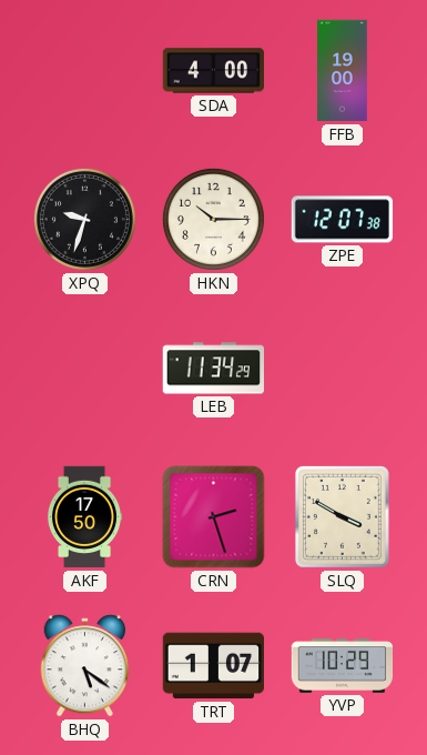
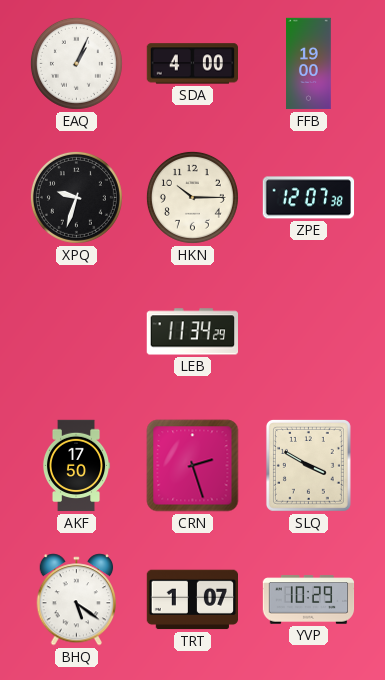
EAQ: none -> 1:04 (76, 63)
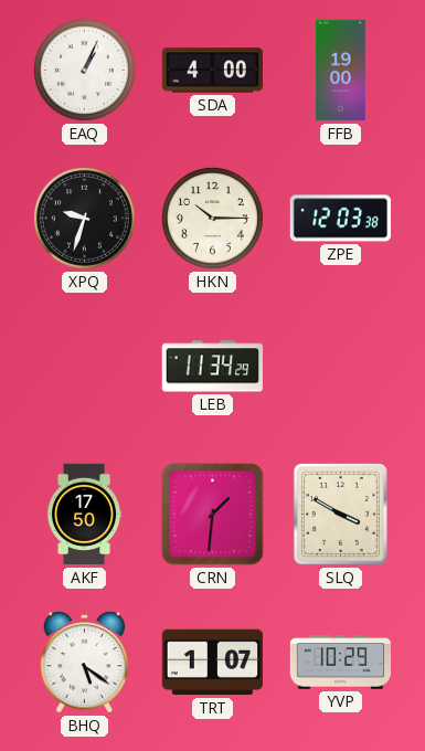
ZPE: 12:07 -> 12:03 (341, 219)
CRN: 2:27 -> 1:31 (213, 515)
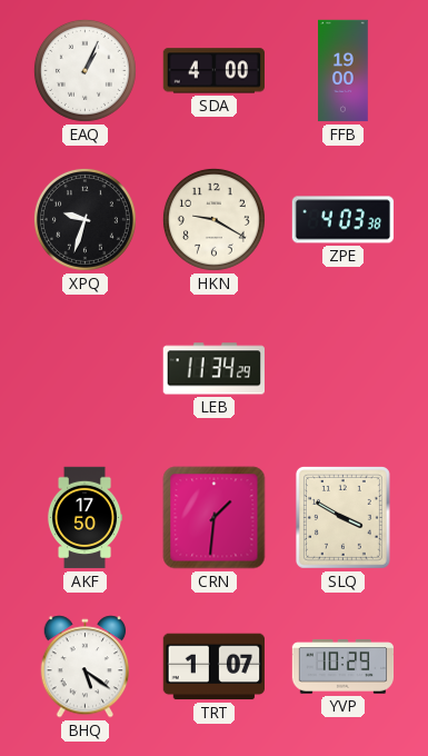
HKN: 10:15 -> 9:20 (213, 219)
ZPE: 12:03 -> 4:03 (344, 220)
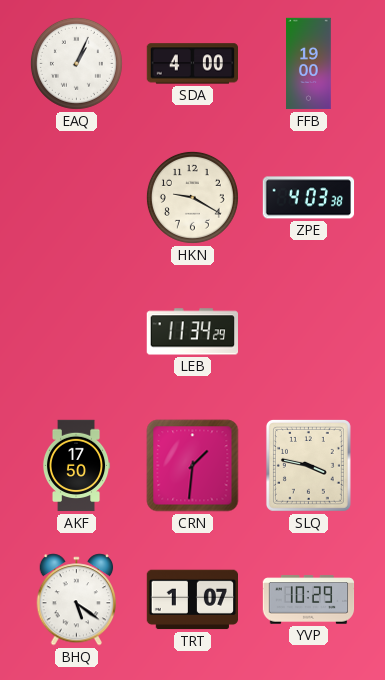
XPQ: 9:33 -> none (84, 219)
SLQ: 3:50 -> 3:47 (308, 465)
